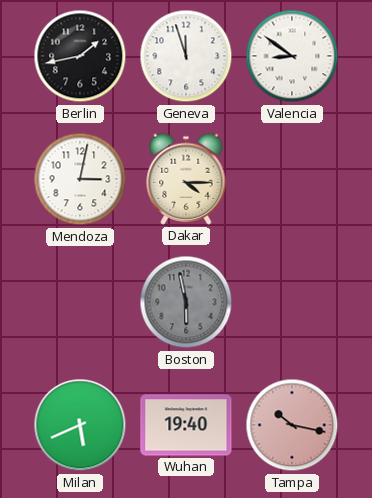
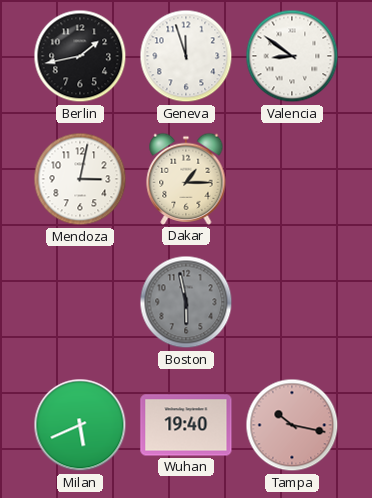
Dakar: 4:15 -> 1:15 (186, 179)
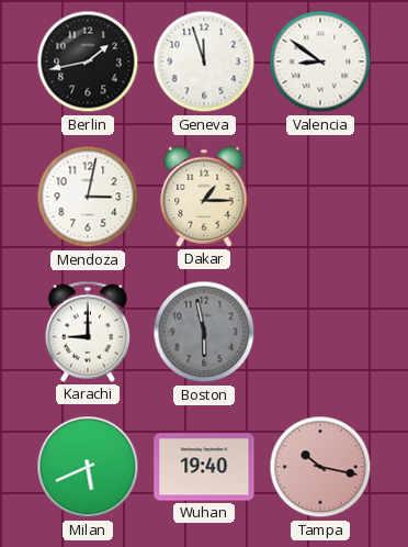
Karachi: none -> 9:00 (88, 332)
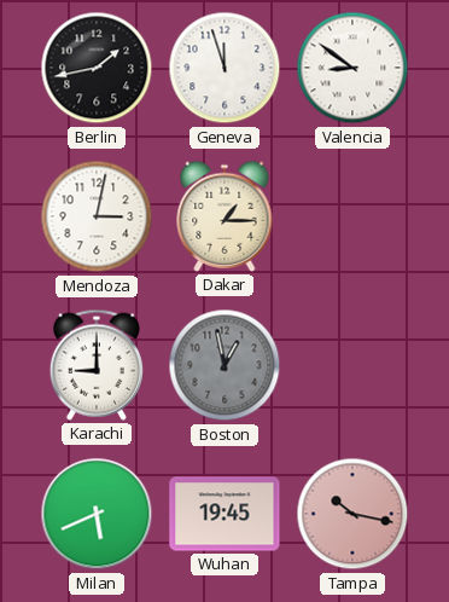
Boston: 5:58 -> 12:58 (224, 365)
Wuhan: 19:40 -> 19:45 (224, 514)
